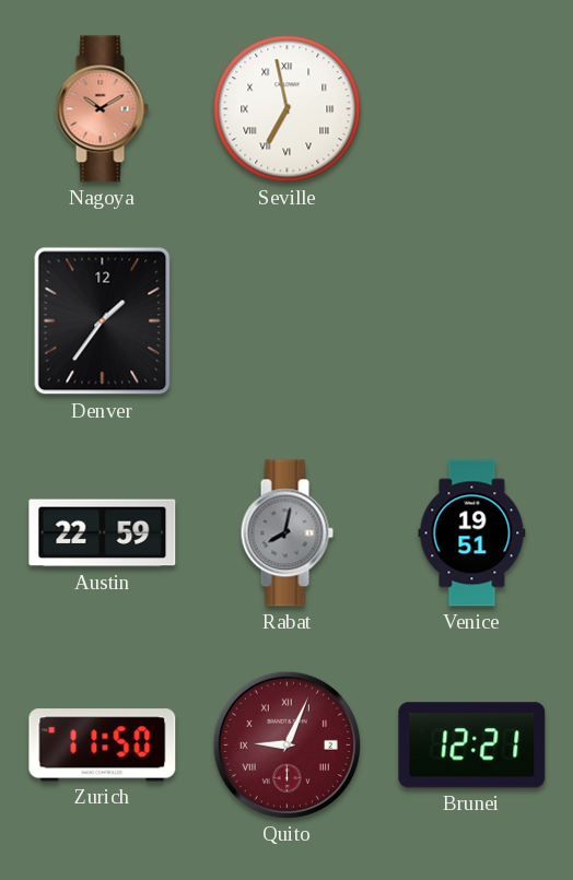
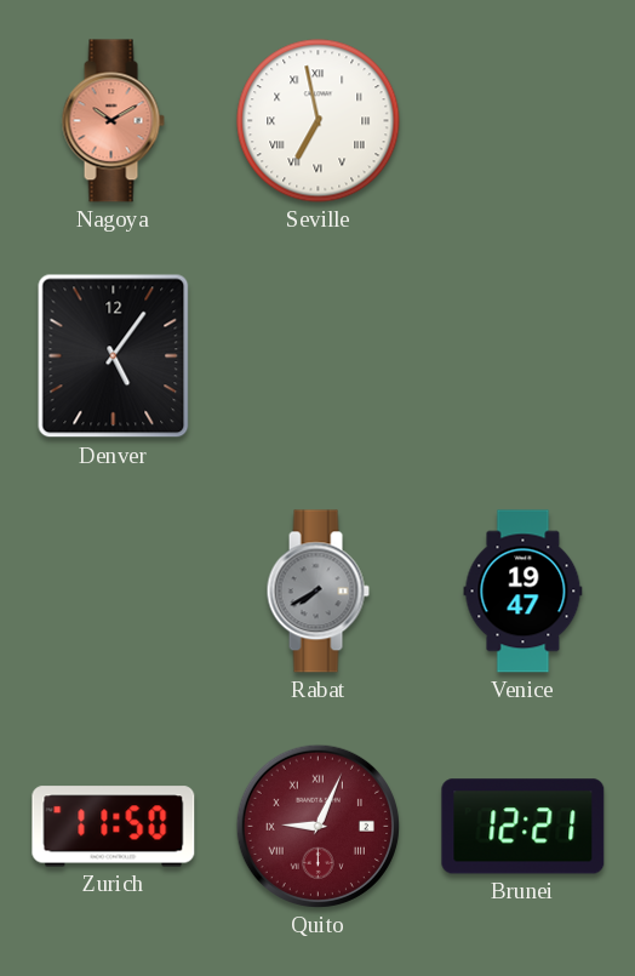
Denver: 1:36 -> 5:06 (114, 356)
Austin: 22:59 -> none (103, 533)
Rabat: 8:02 -> 7:40 (317, 592)
Venice: 19:51 -> 19:47 (524, 592)
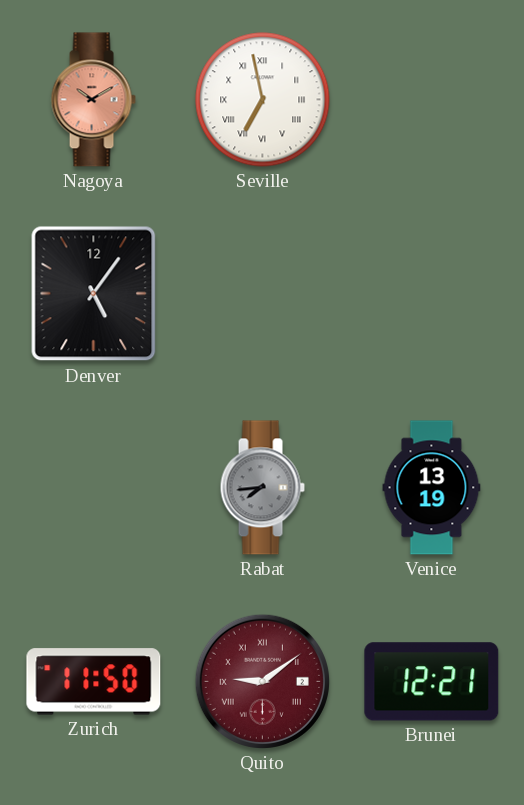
Rabat: 7:40 -> 7:44 (262, 488)
Venice: 19:47 -> 13:19 (432, 488)
Quito: 9:04 -> 9:09 (262, 681)
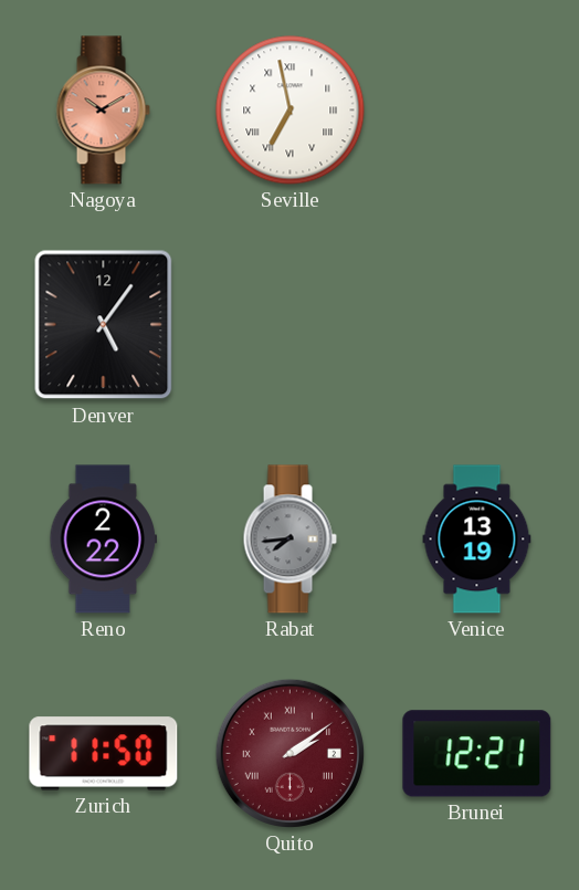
Reno: none -> 2:22 (104, 540)
Quito: 9:09 -> 2:09 (289, 753)
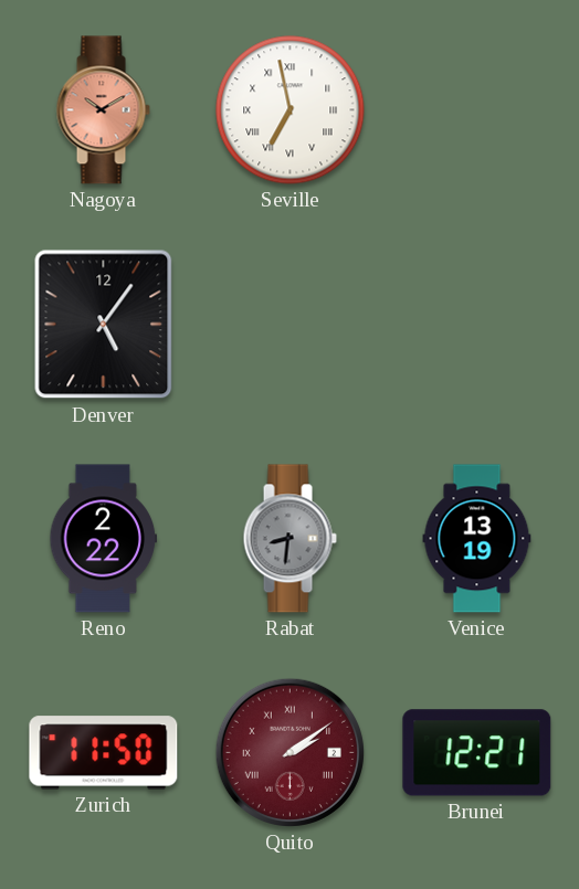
Rabat: 7:44 -> 8:31 (289, 539)
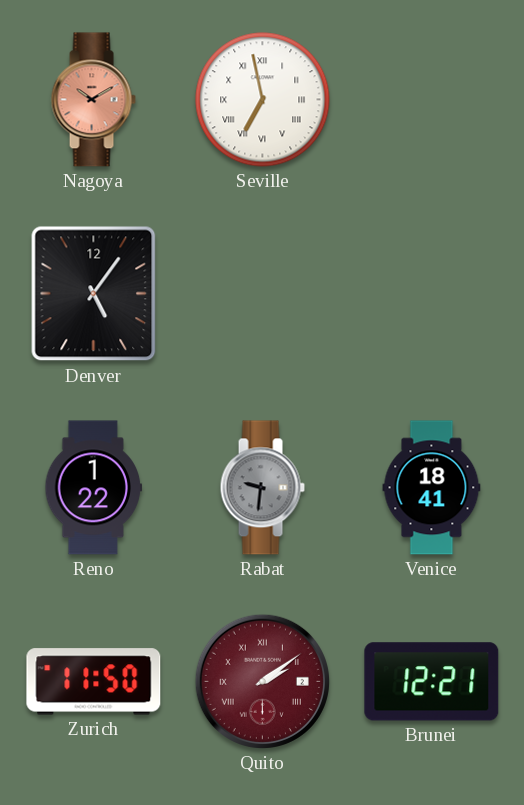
Reno: 2:22 -> 1:22 (94, 488)
Rabat: 8:31 -> 9:31 (262, 488)
Venice: 13:19 -> 18:41 (432, 488)
